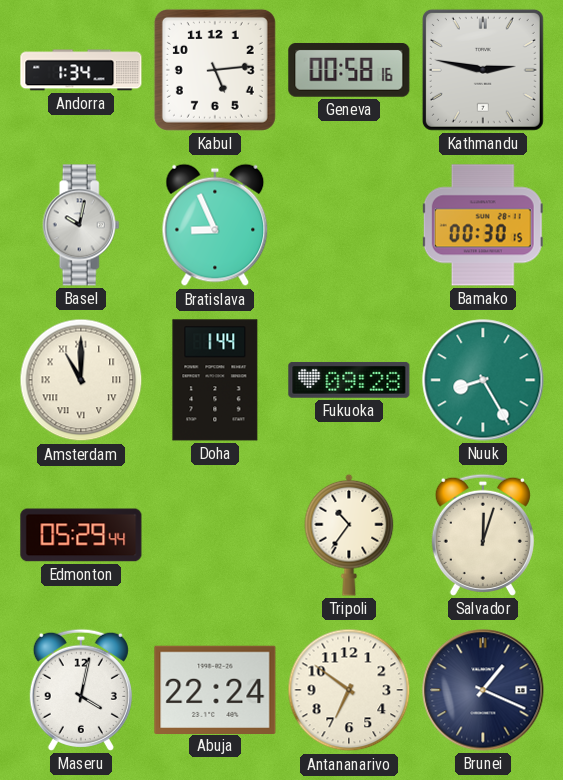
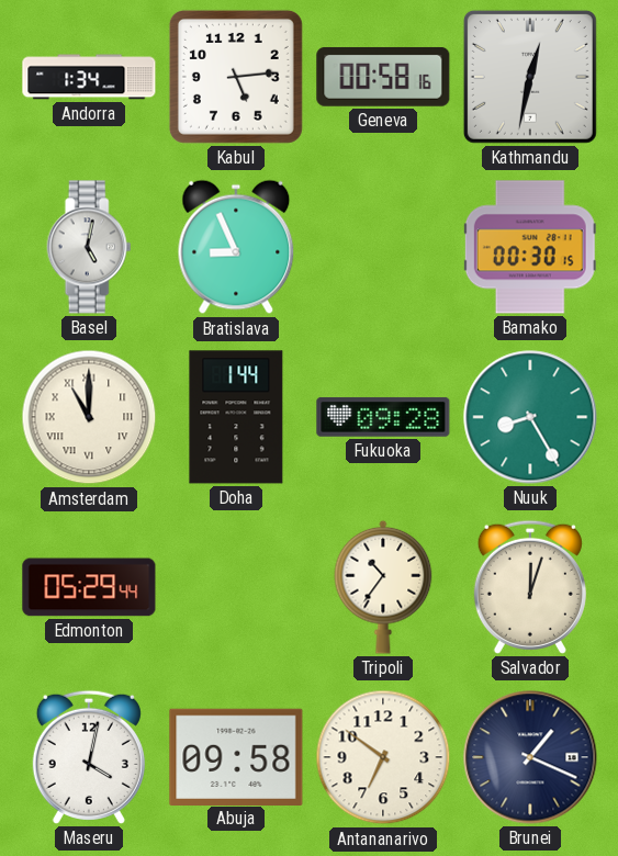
Kathmandu: 2:47 -> 12:32 (530, 77)
Basel: 10:02 -> 5:02 (89, 247)
Abuja: 22:24 -> 09:58 (236, 756)
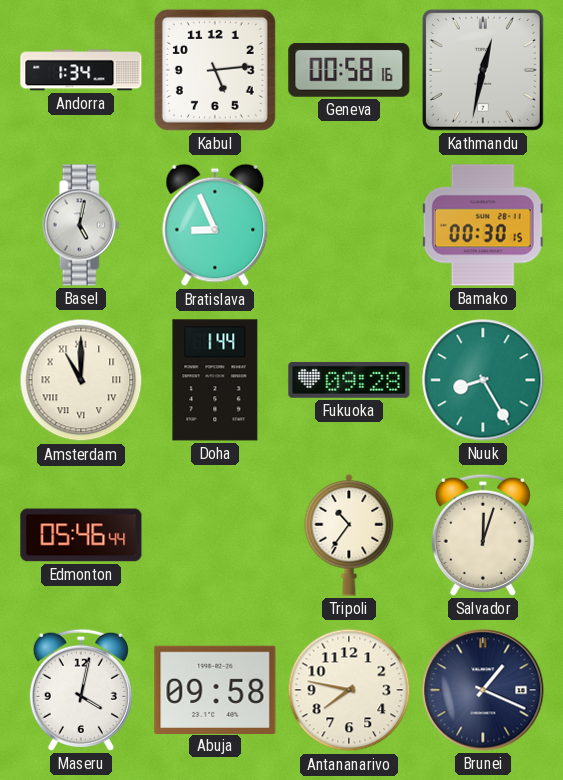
Edmonton: 05:29 -> 05:46 (81, 535)
Antananarivo: 6:51 -> 7:47 (349, 690)
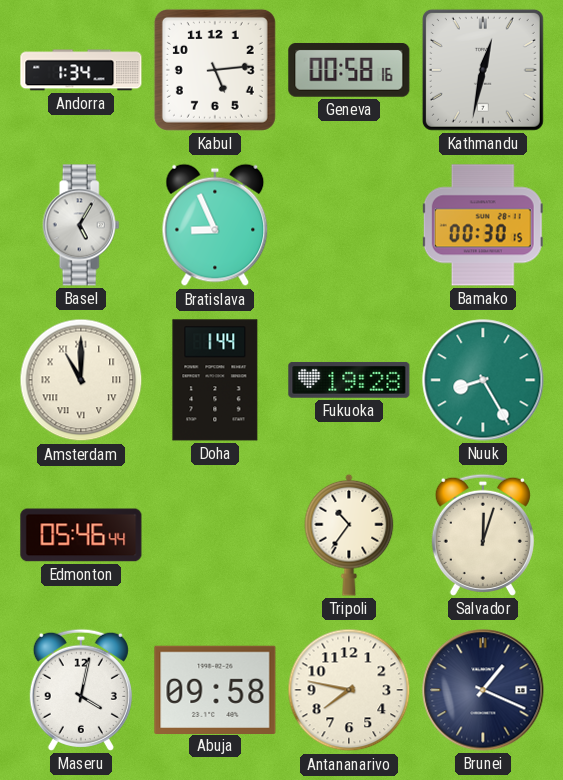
Basel: 5:02 -> 5:05 (81, 225)
Fukuoka: 09:28 -> 19:28 (349, 380)
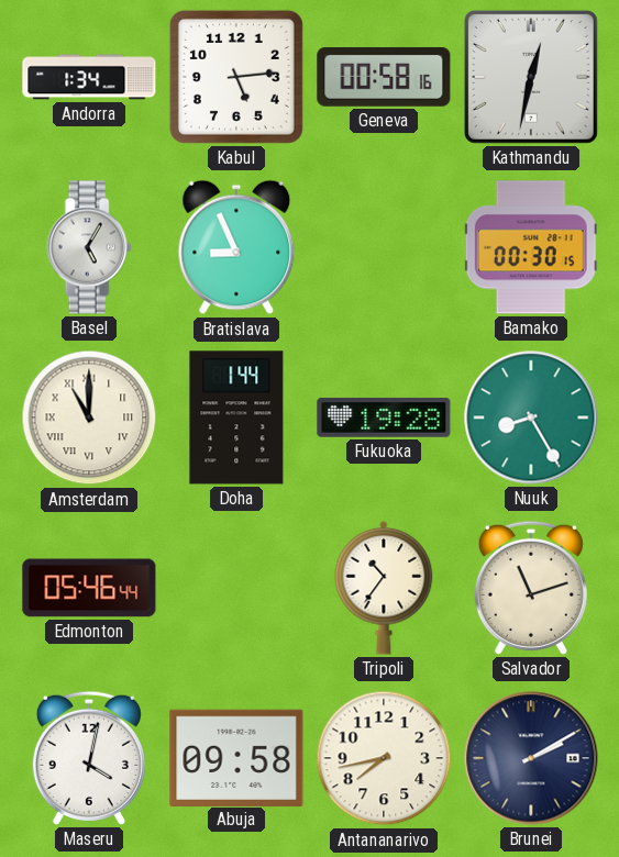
Salvador: 12:03 -> 11:12 (531, 588)
Antananarivo: 7:47 -> 7:43 (384, 758)
Brunei: 1:19 -> 2:10 (531, 758)
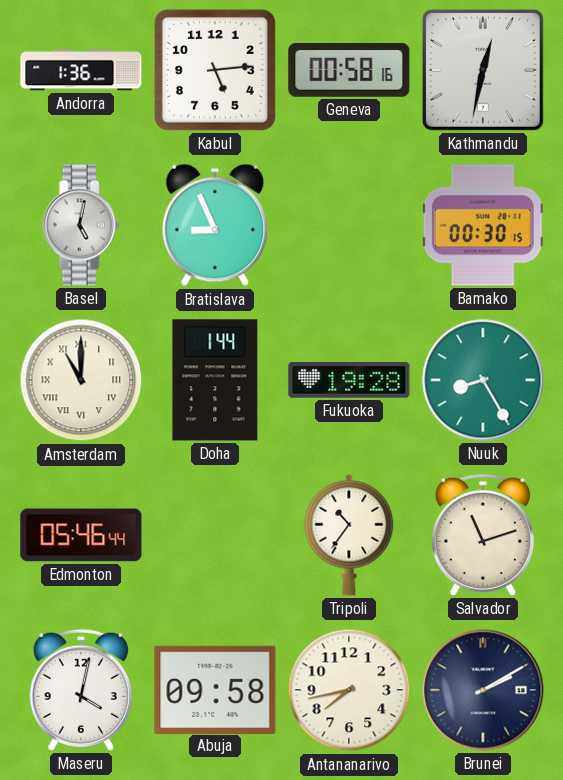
Andorra: 1:34 -> 1:36 (81, 70)
Basel: 5:05 -> 5:02 (81, 225)
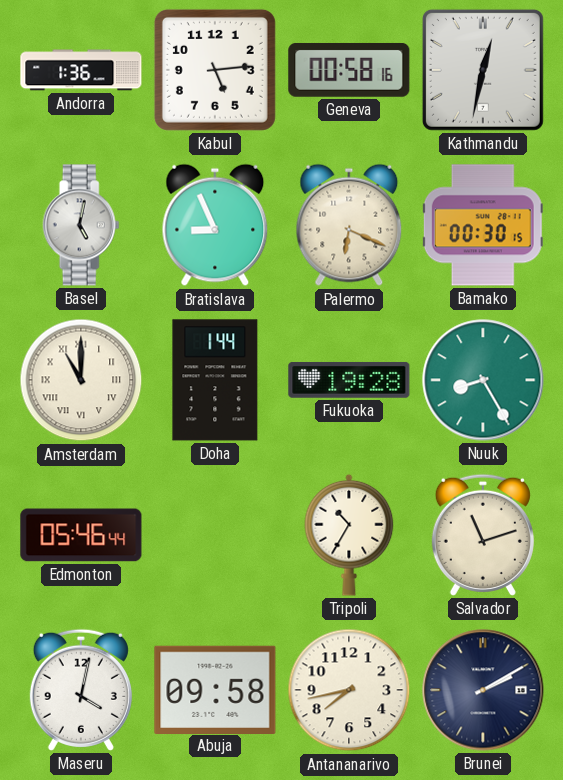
Palermo: none -> 6:19 (349, 225)
Tripoli: 10:36 -> 10:35 (349, 535)
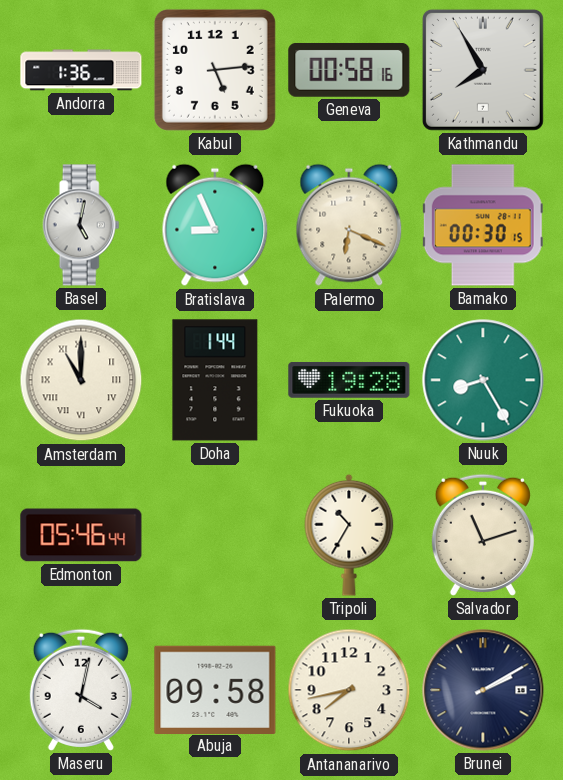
Kathmandu: 12:32 -> 7:55 (483, 70)
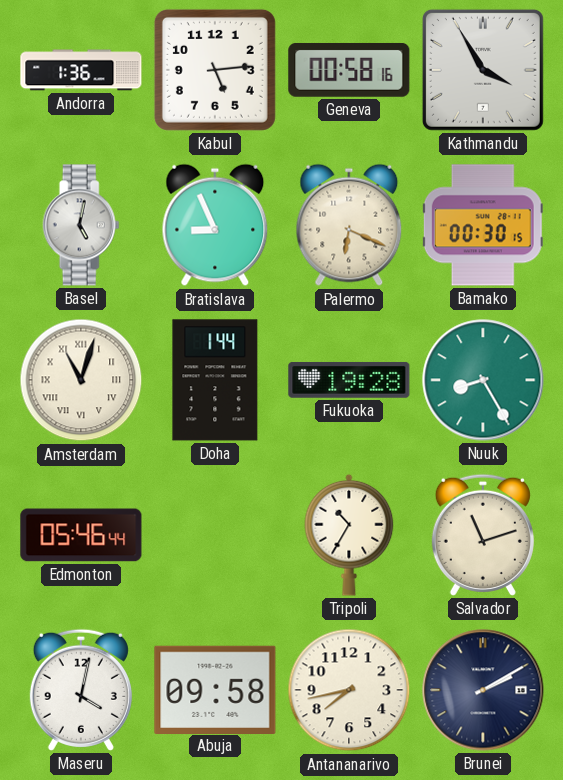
Kathmandu: 7:55 -> 3:55 (483, 70)
Amsterdam: 11:00 -> 11:03 (81, 380)
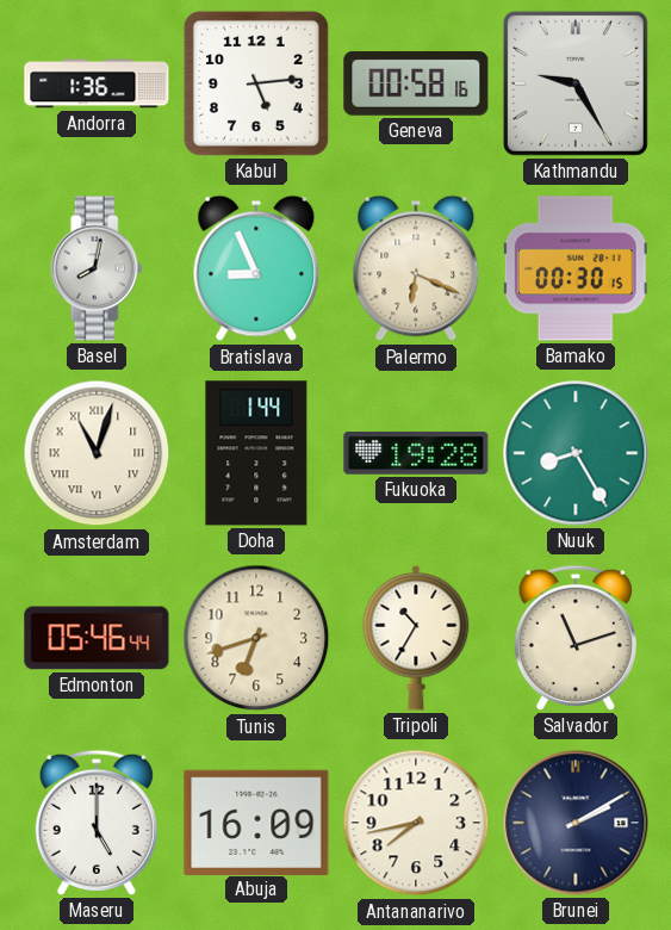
Kathmandu: 3:55 -> 9:25 (576, 83)
Basel: 5:02 -> 8:02 (97, 268)
Tunis: none -> 6:42 (256, 638)
Maseru: 4:02 -> 5:00 (97, 823)
Abuja: 09:58 -> 16:09 (256, 821)
